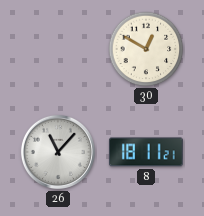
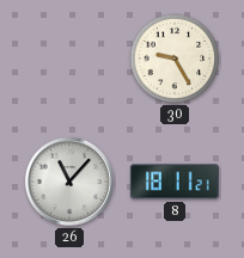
30: 12:50 -> 9:25 (175, 59)
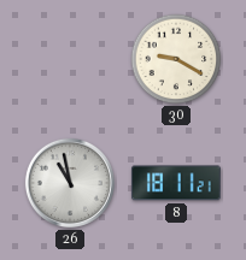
30: 9:25 -> 9:20 (176, 59)
26: 11:07 -> 10:58 (70, 183)
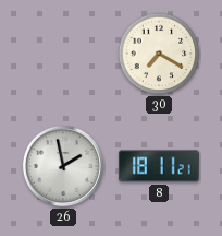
30: 9:20 -> 7:20 (159, 54)
26: 10:58 -> 1:58 (63, 166)
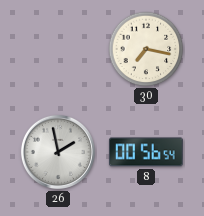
30: 7:20 -> 7:17 (146, 49)
8: 18:11 -> 00:56 (146, 152)
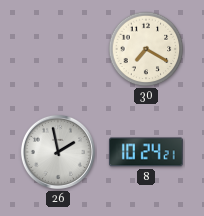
30: 7:17 -> 7:20 (146, 49)
8: 00:56 -> 10:24 (146, 152)
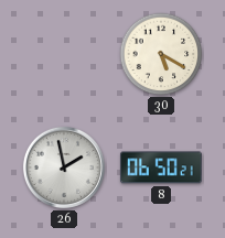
30: 7:20 -> 5:20 (161, 54)
8: 10:24 -> 06:50 (161, 167)
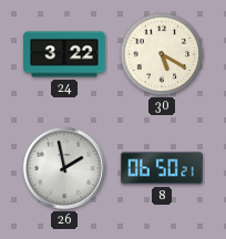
24: none -> 3:22 (64, 54)
